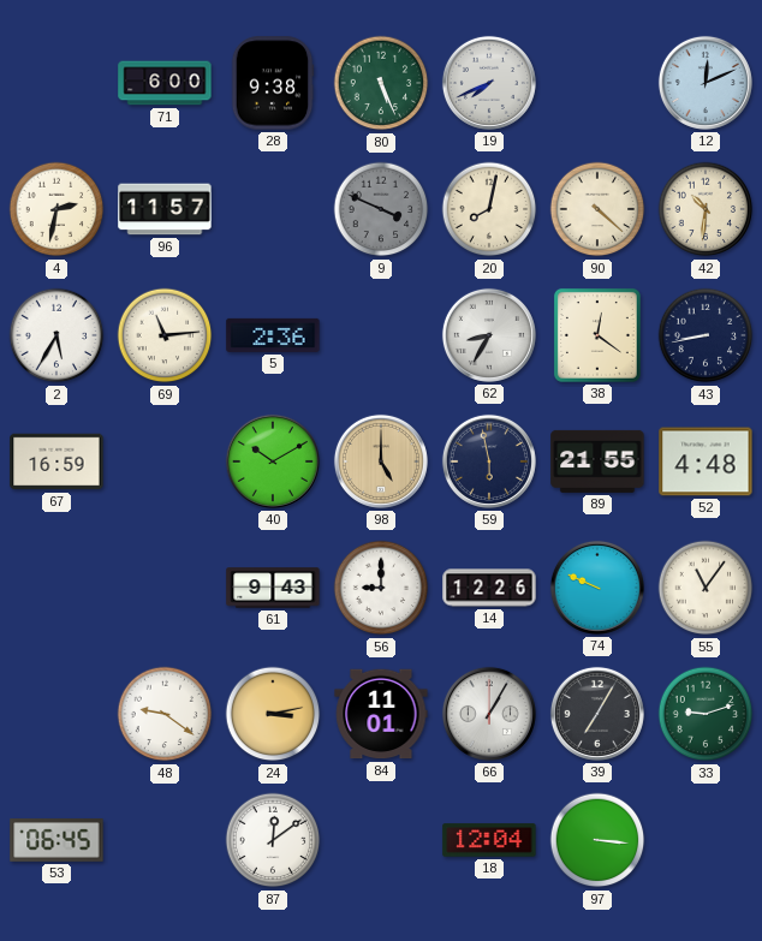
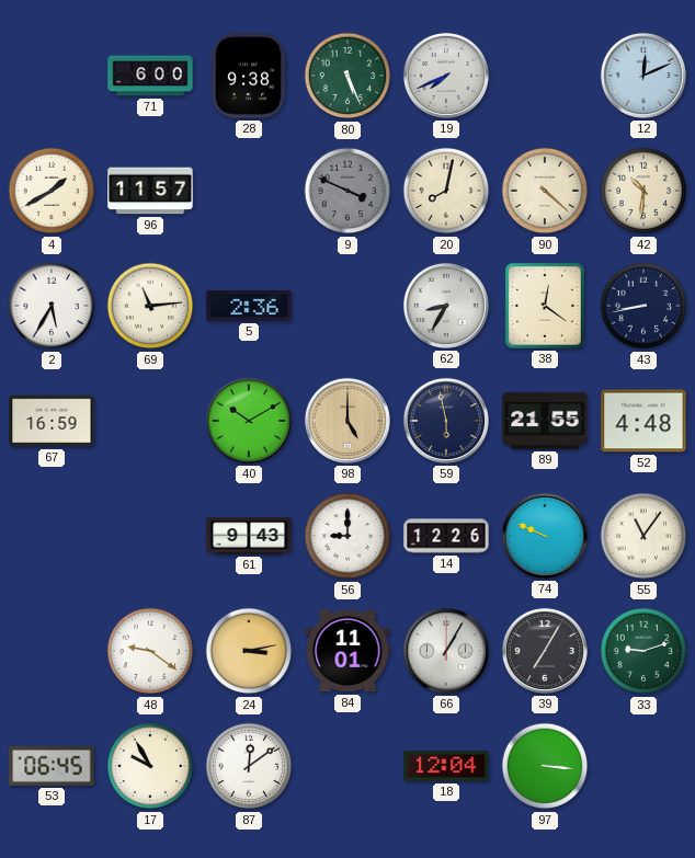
4: 2:32 -> 1:40 (52, 191)
17: none -> 9:55 (150, 766)
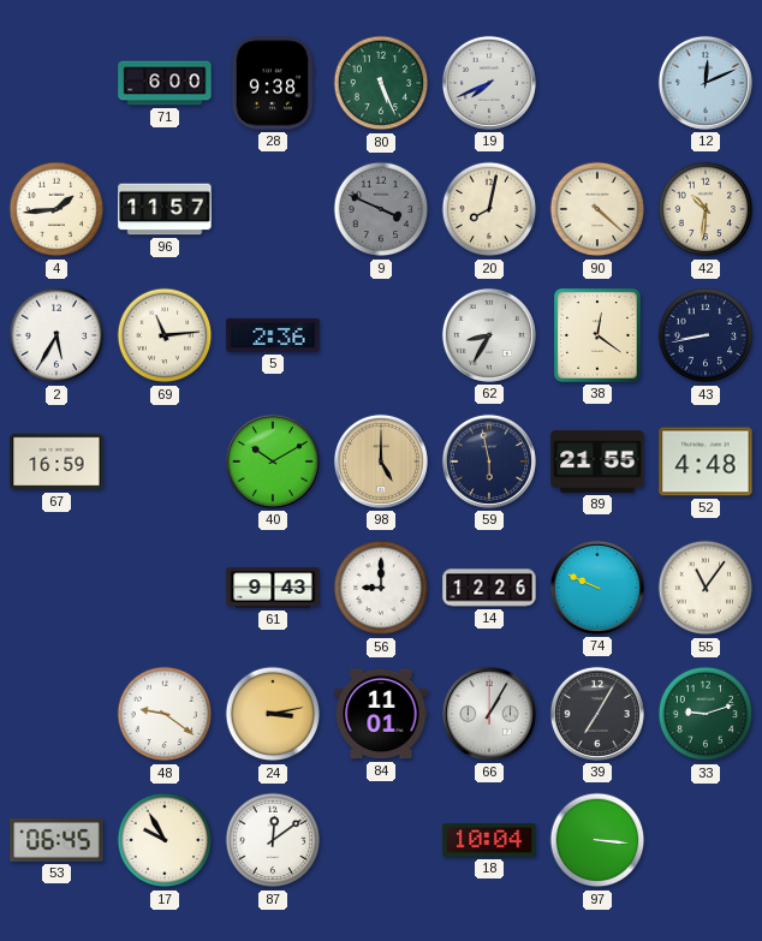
4: 1:40 -> 1:44 (56, 209)
18: 12:04 -> 10:04 (489, 840)
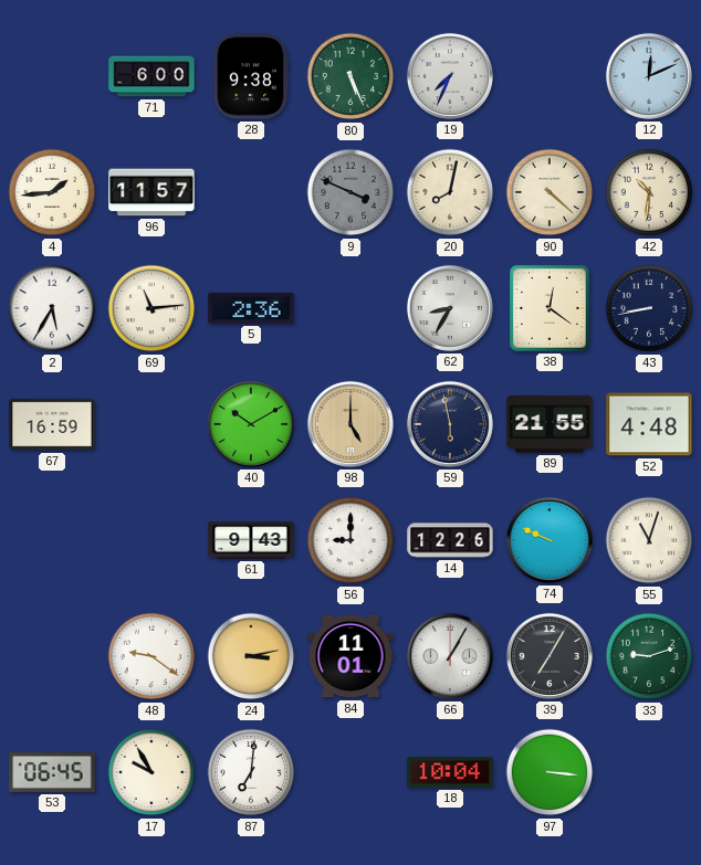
19: 7:41 -> 7:34 (450, 76)
55: 11:06 -> 11:03 (649, 540)
87: 12:09 -> 7:01 (251, 772)
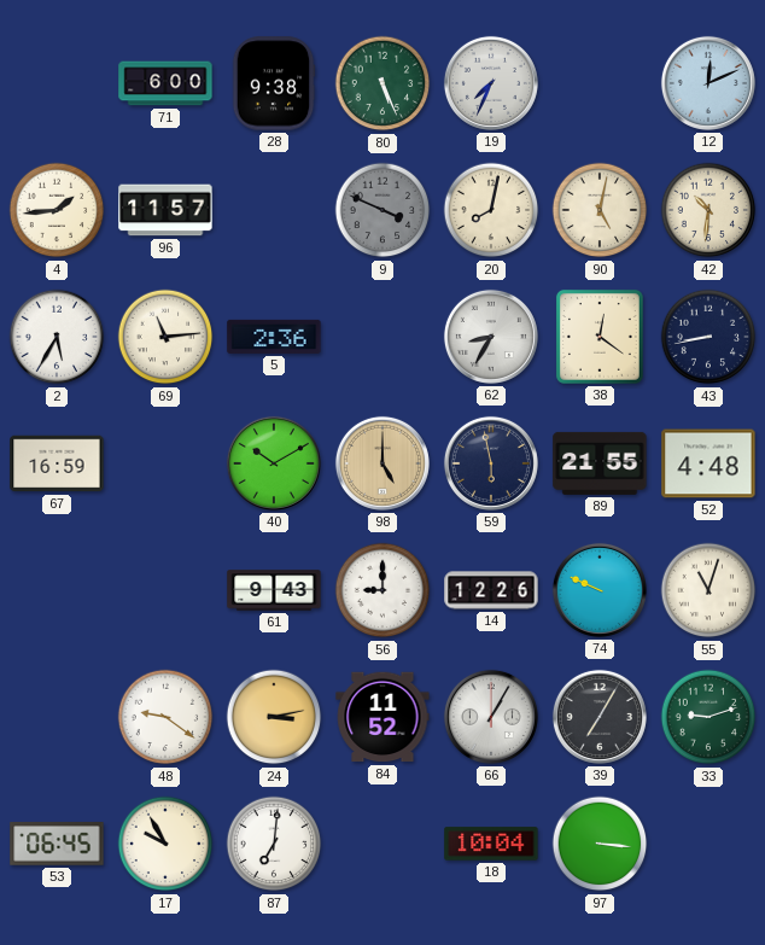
90: 4:22 -> 5:02 (600, 210)
84: 11:01 -> 11:52 (382, 717)
